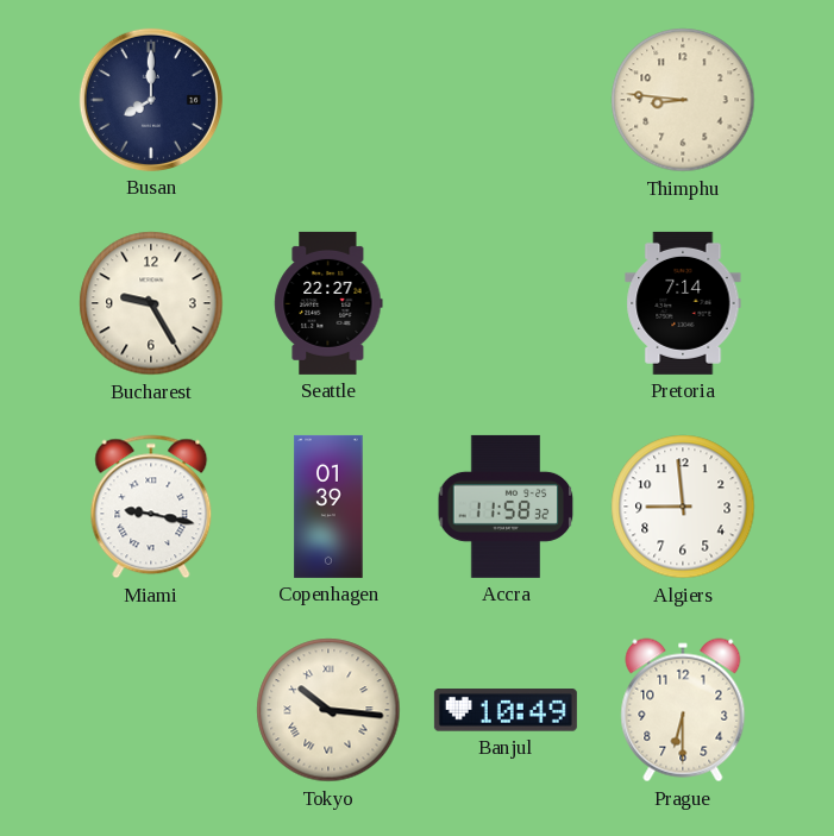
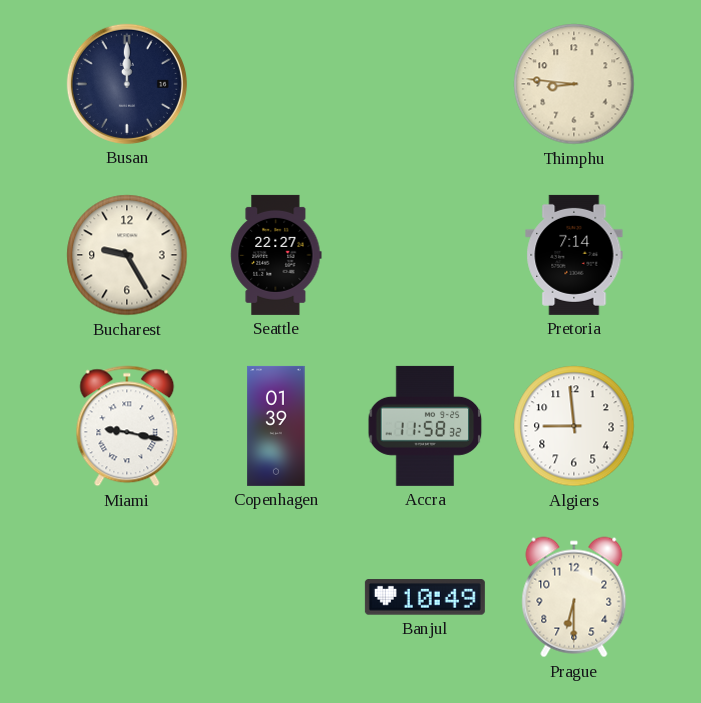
Busan: 8:00 -> 12:00 (127, 84)
Tokyo: 10:16 -> none (328, 710)
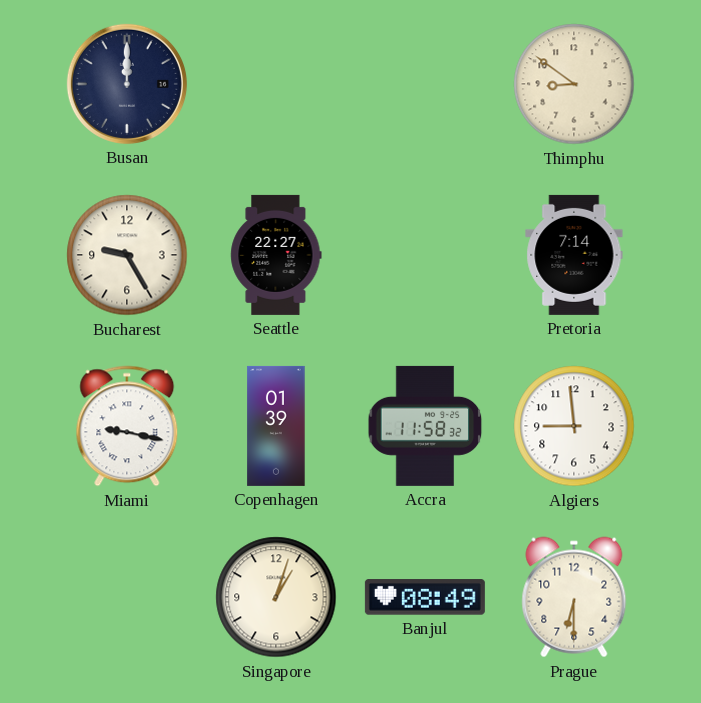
Thimphu: 8:46 -> 8:51 (574, 84)
Singapore: none -> 1:03 (276, 597)
Banjul: 10:49 -> 08:49 (425, 597)
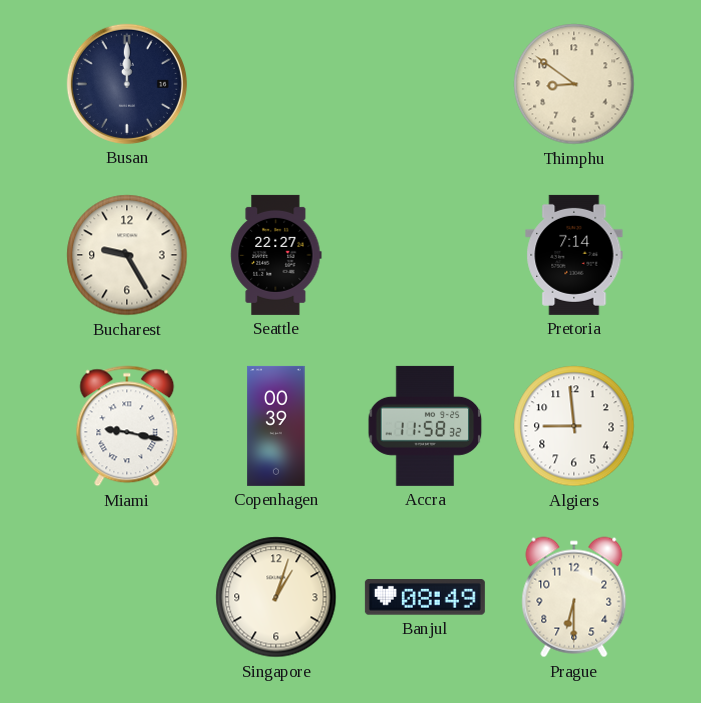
Copenhagen: 01:39 -> 00:39 (276, 426)
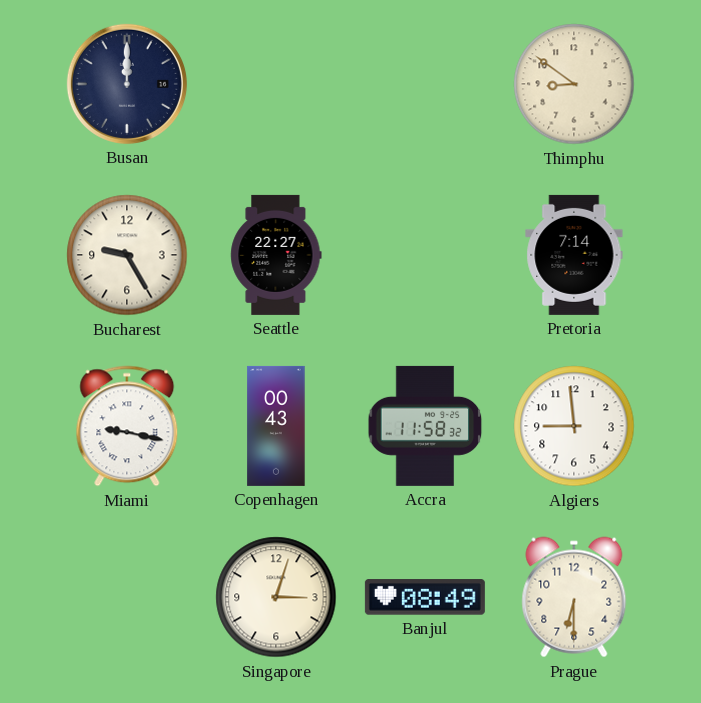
Copenhagen: 00:39 -> 00:43 (276, 426)
Singapore: 1:03 -> 3:03 (276, 597)
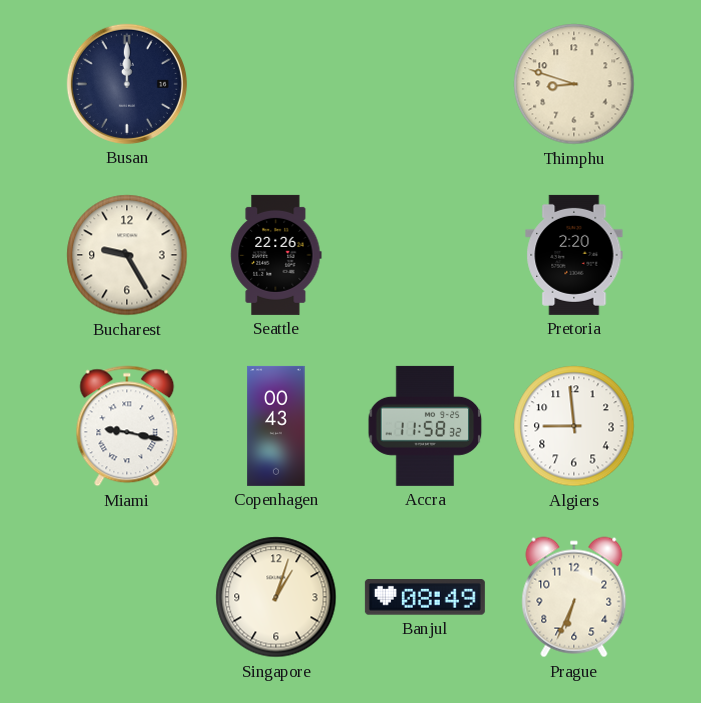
Thimphu: 8:51 -> 8:48 (574, 84)
Seattle: 22:27 -> 22:26 (276, 255)
Pretoria: 7:14 -> 2:20 (574, 255)
Singapore: 3:03 -> 1:03 (276, 597)
Prague: 6:30 -> 6:34 (574, 597)
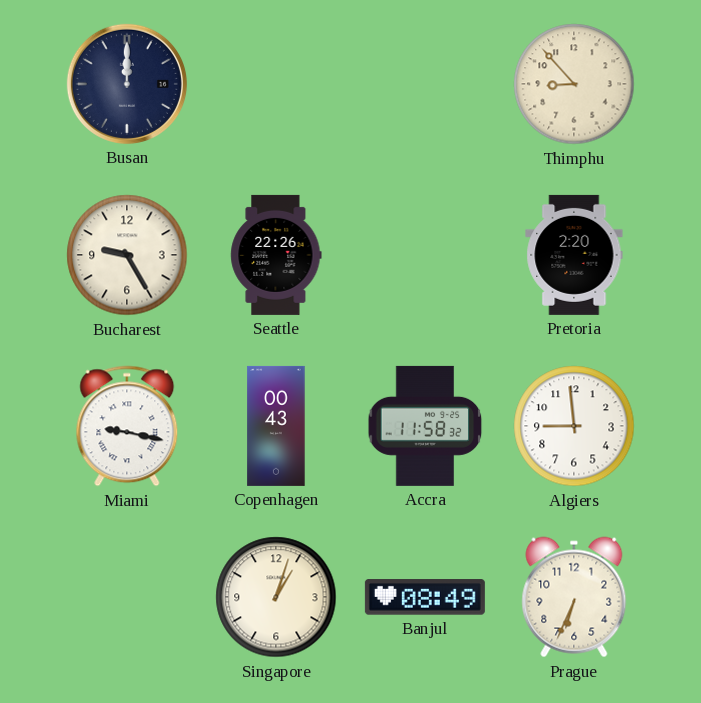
Thimphu: 8:48 -> 8:53 (574, 84)
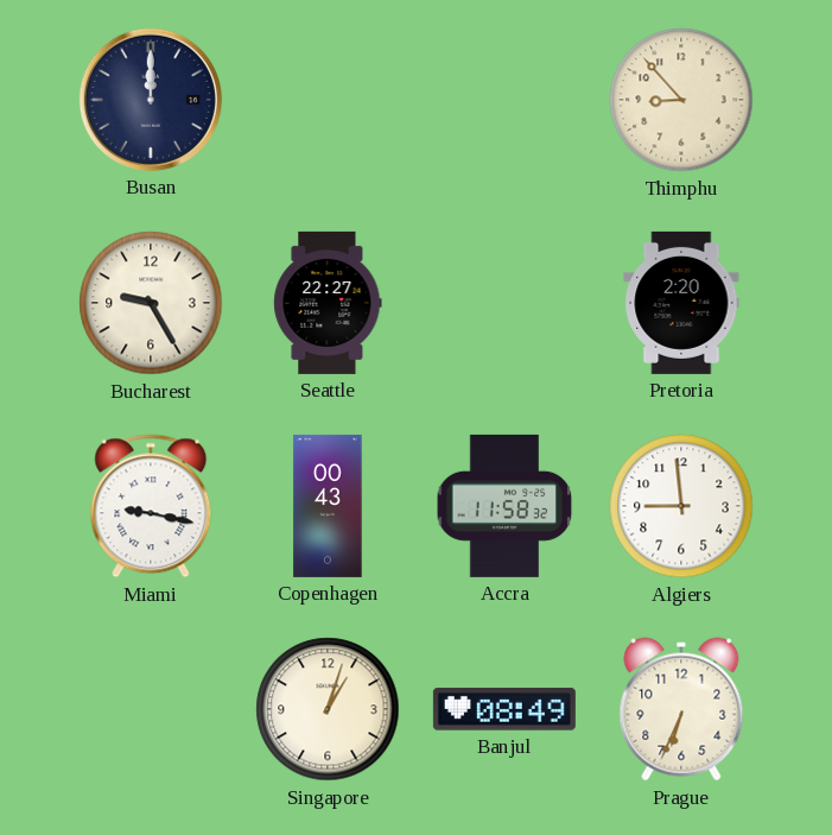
Seattle: 22:26 -> 22:27 (328, 303)
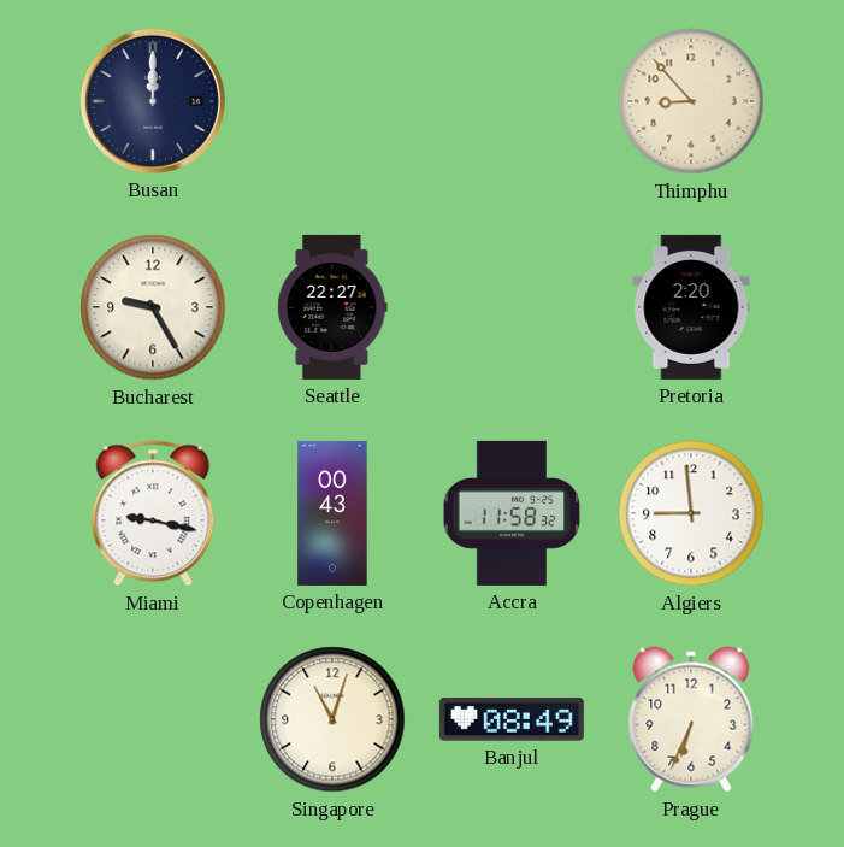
Singapore: 1:03 -> 11:03 (332, 719)
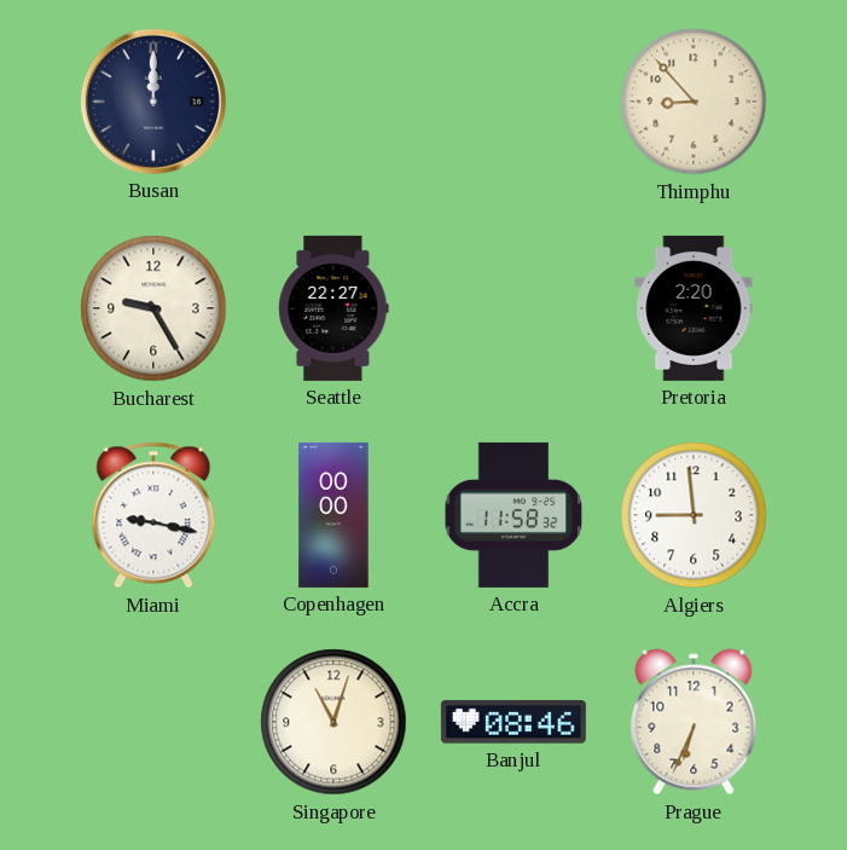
Copenhagen: 00:43 -> 00:00 (333, 515)
Banjul: 08:49 -> 08:46 (514, 722)
